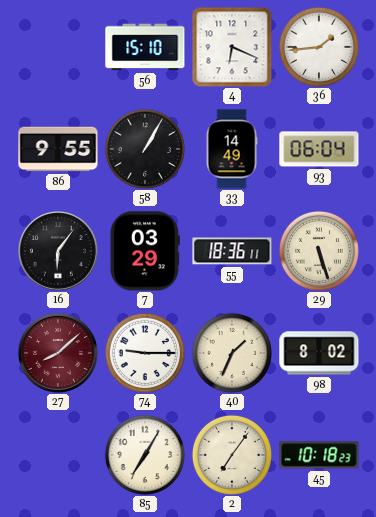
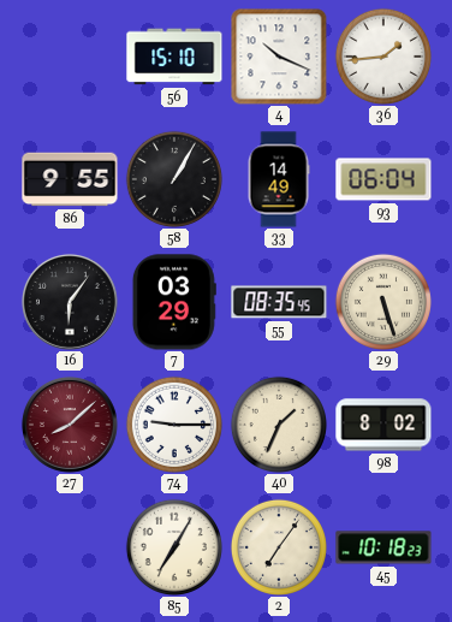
4: 6:19 -> 10:19 (279, 57)
55: 18:36 -> 08:35 (279, 302)
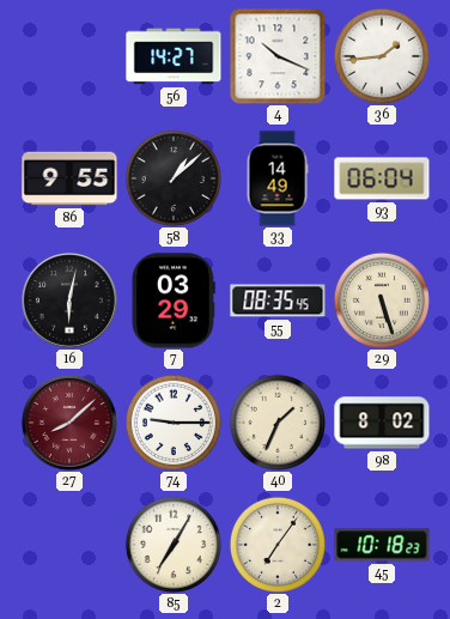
56: 15:10 -> 14:27 (174, 56)
58: 1:05 -> 1:08 (174, 178)
16: 6:06 -> 6:02 (69, 301)
